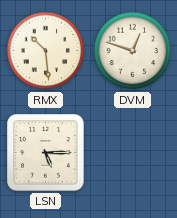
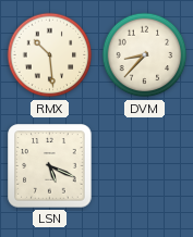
DVM: 12:48 -> 8:37 (145, 55)
LSN: 5:15 -> 5:19 (50, 166)
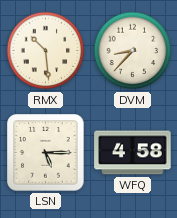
LSN: 5:19 -> 5:15 (46, 153)
WFQ: none -> 4:58 (133, 153)
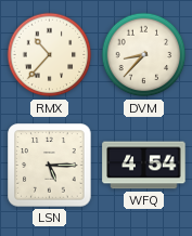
RMX: 10:29 -> 10:37 (50, 55)
WFQ: 4:58 -> 4:54 (144, 166)
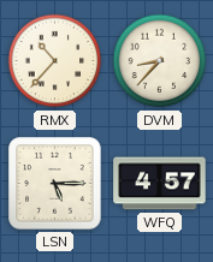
WFQ: 4:54 -> 4:57 (160, 184)
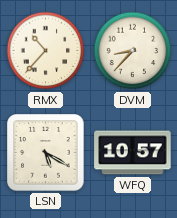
LSN: 5:15 -> 5:20 (46, 153)
WFQ: 4:57 -> 10:57 (133, 153)
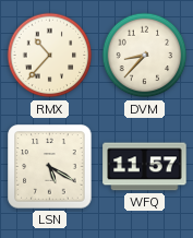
WFQ: 10:57 -> 11:57 (145, 167)
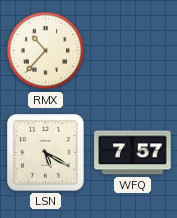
DVM: 8:37 -> none (145, 56)
WFQ: 11:57 -> 7:57 (133, 153)
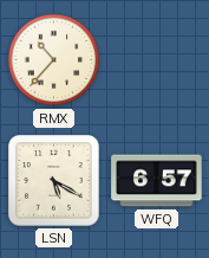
WFQ: 7:57 -> 6:57 (157, 181)
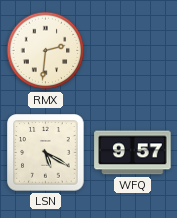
RMX: 10:37 -> 2:31 (46, 51)
WFQ: 6:57 -> 9:57 (133, 153)
